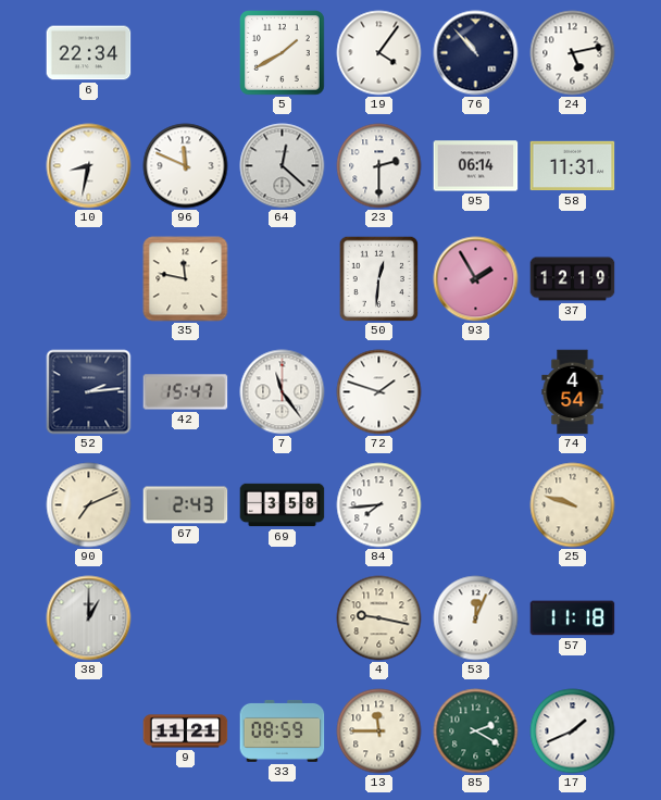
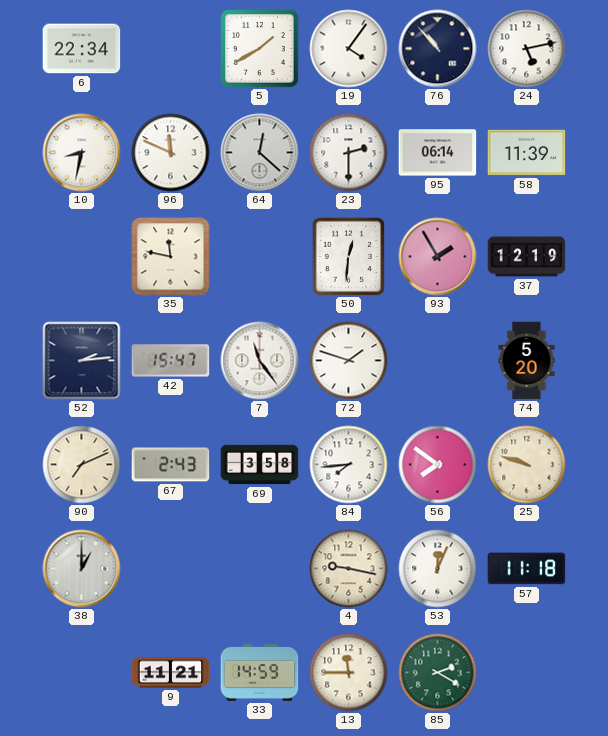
58: 11:31 -> 11:39 (527, 153)
74: 4:54 -> 5:20 (527, 361)
56: none -> 7:51 (438, 465)
33: 08:59 -> 14:59 (260, 672)
17: 1:41 -> none (573, 732)
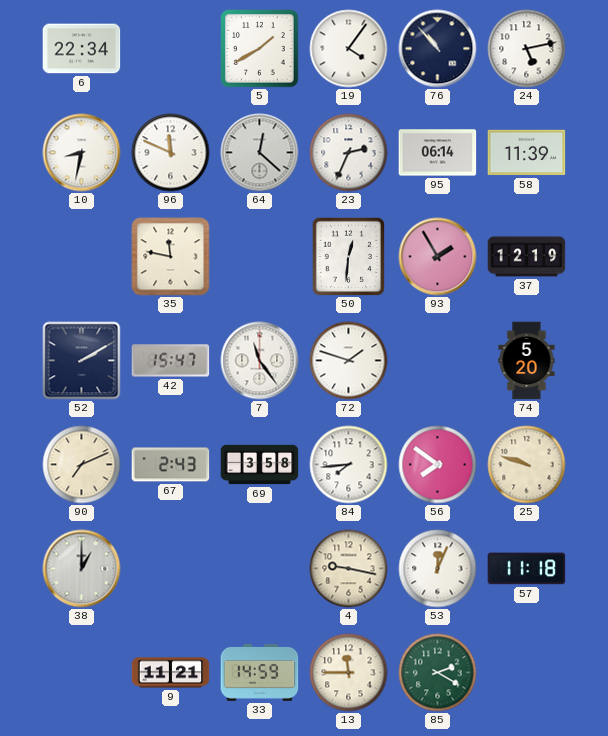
23: 2:30 -> 2:34 (349, 153)
52: 2:14 -> 2:10 (82, 361)
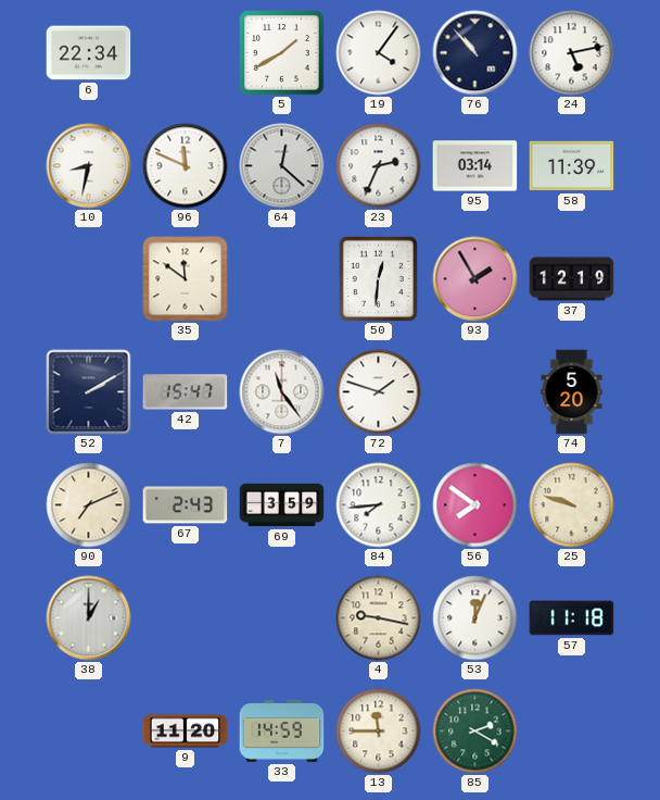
95: 06:14 -> 03:14 (475, 166)
35: 11:47 -> 11:51 (186, 279)
69: 3:58 -> 3:59 (282, 505)
9: 11:21 -> 11:20 (186, 732)
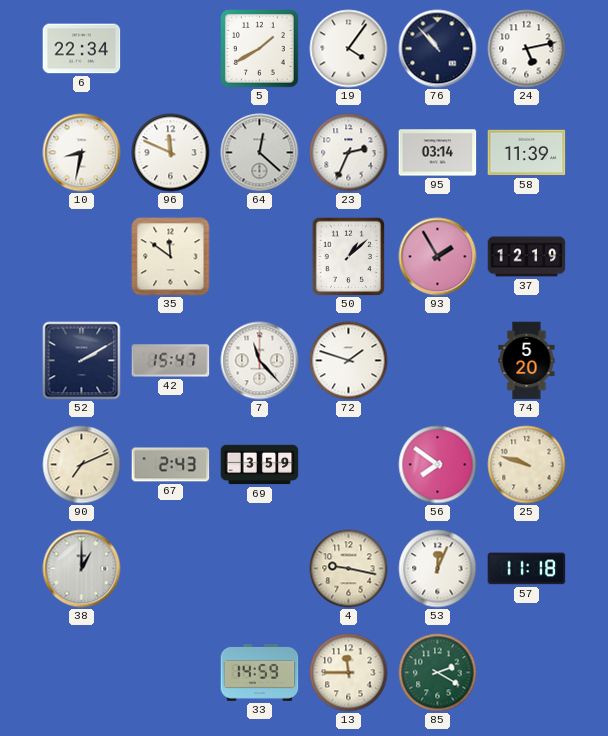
50: 12:31 -> 1:08 (349, 256)
7: 11:24 -> 11:23 (260, 361)
84: 7:44 -> none (379, 505)
9: 11:20 -> none (186, 732)
